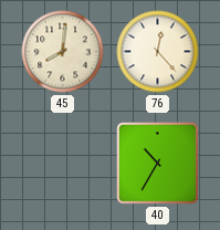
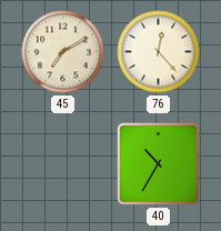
45: 8:01 -> 7:10 (63, 52)
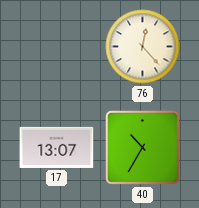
45: 7:10 -> none (63, 52)
17: none -> 13:07 (57, 147)
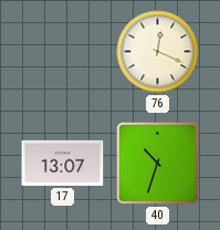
76: 12:23 -> 12:19 (158, 52)
40: 10:35 -> 10:33 (157, 163)
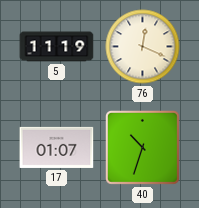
5: none -> 11:19 (57, 47)
17: 13:07 -> 01:07 (57, 147)
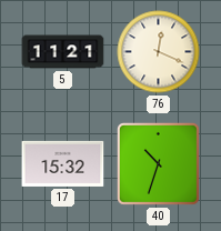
5: 11:19 -> 11:21 (63, 52)
17: 01:07 -> 15:32 (63, 163)
